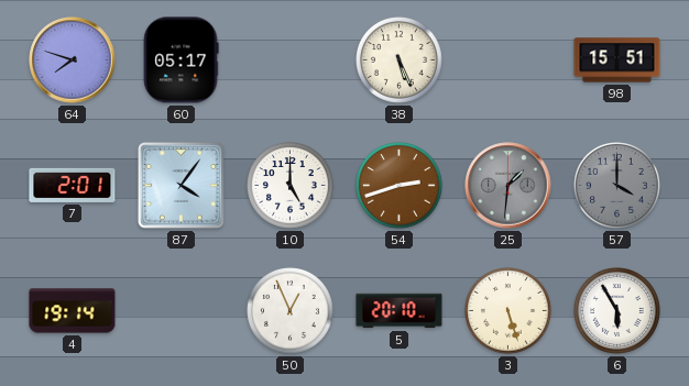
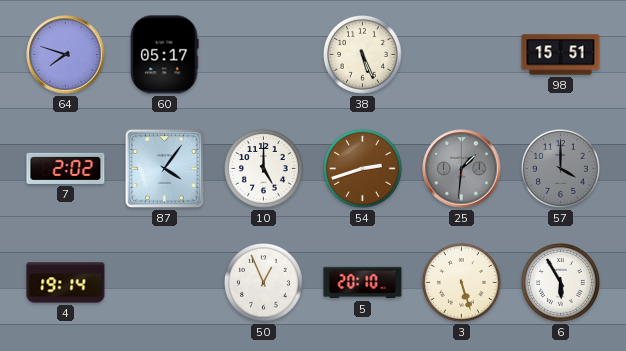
7: 2:01 -> 2:02 (66, 168)
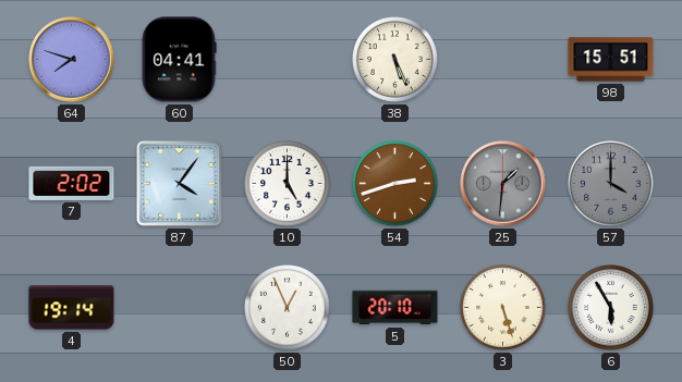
60: 05:17 -> 04:41 (179, 60)
